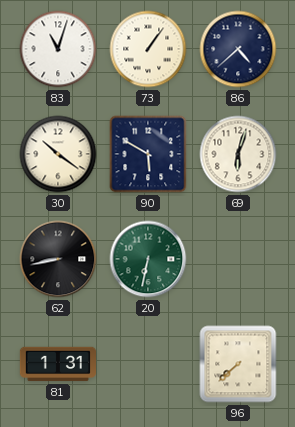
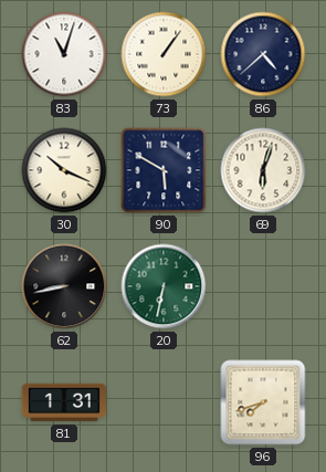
30: 10:21 -> 10:19 (64, 170)
96: 7:38 -> 7:42 (263, 402)
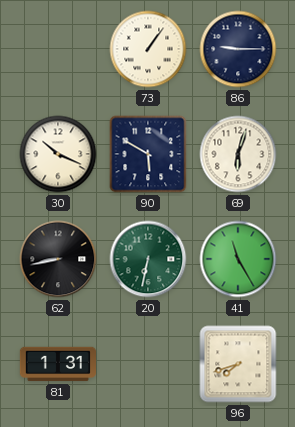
83: 11:03 -> none (64, 54)
86: 4:38 -> 9:15 (238, 49)
41: none -> 11:25 (238, 259)
